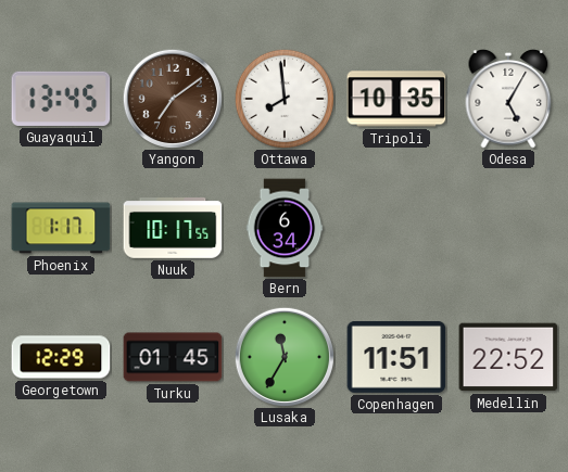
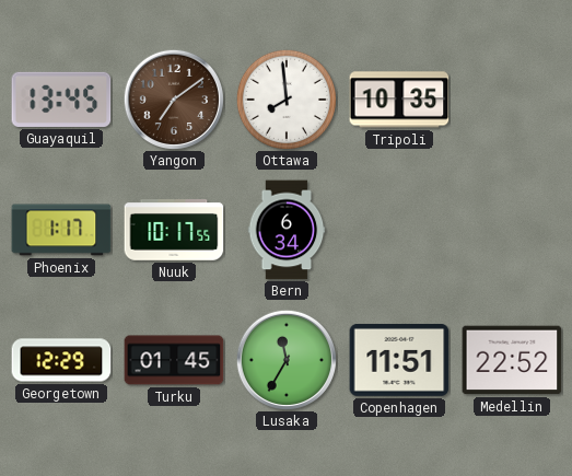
Odesa: 5:05 -> none (508, 99)
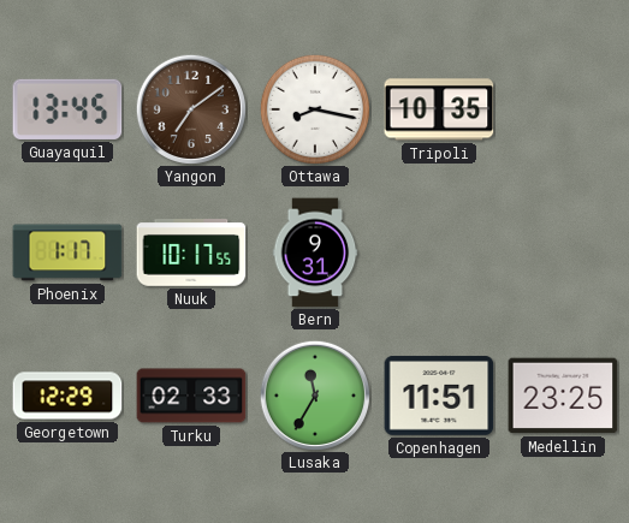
Ottawa: 7:59 -> 8:17 (315, 109)
Bern: 6:34 -> 9:31 (315, 252)
Turku: 01:45 -> 02:33 (191, 396)
Medellin: 22:52 -> 23:25 (563, 396)
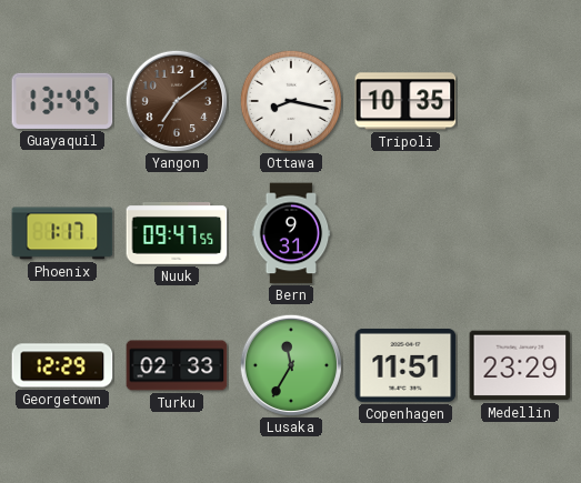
Nuuk: 10:17 -> 09:47 (177, 233)
Medellin: 23:25 -> 23:29 (520, 365)
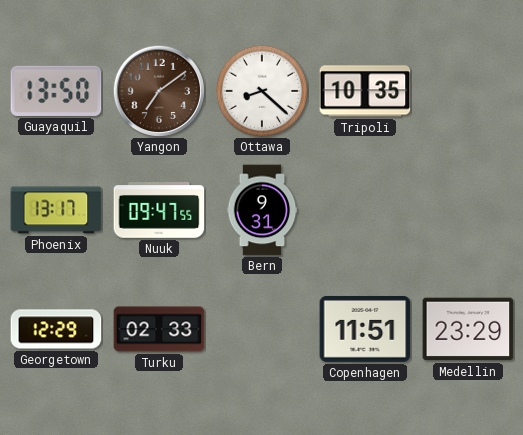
Guayaquil: 13:45 -> 13:50 (56, 91)
Ottawa: 8:17 -> 8:22 (262, 91)
Phoenix: 1:17 -> 13:17 (56, 210)
Lusaka: 11:35 -> none (290, 364)
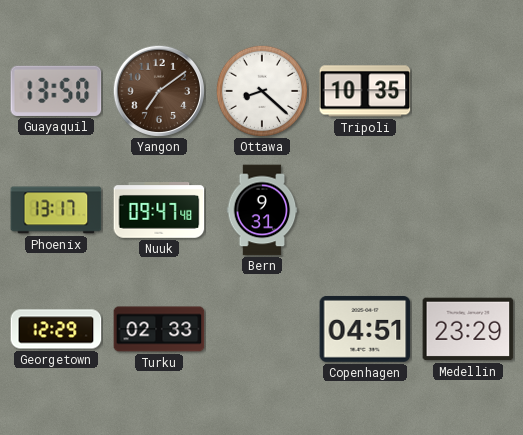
Nuuk: 09:47:55 -> 09:47:48 (159, 210)
Copenhagen: 11:51 -> 04:51 (365, 329)
